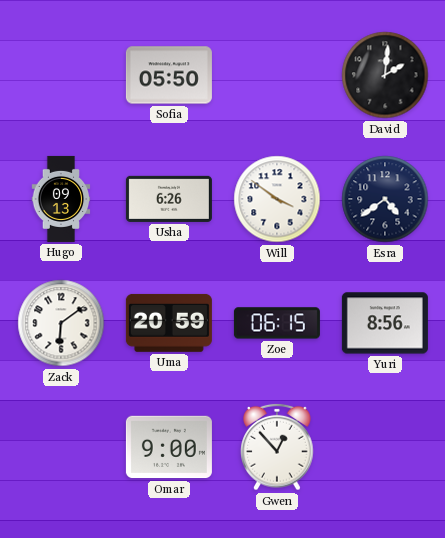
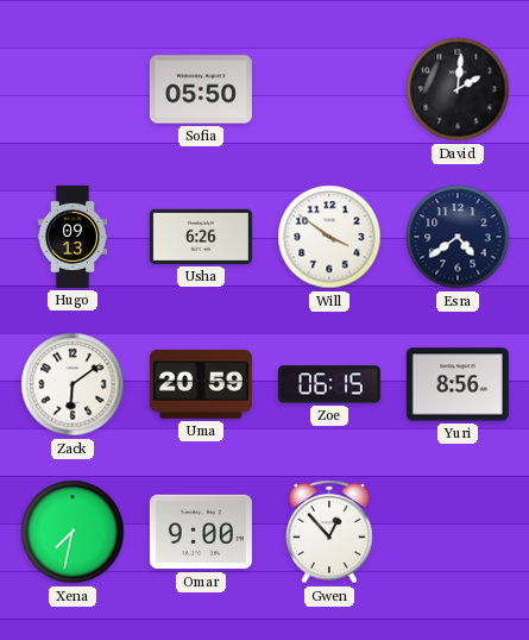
Xena: none -> 7:32 (73, 532)
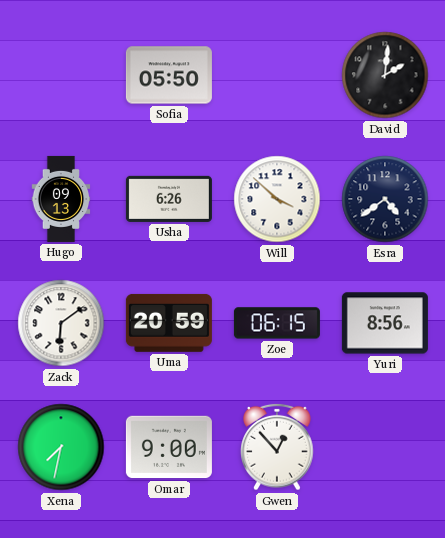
Will: 3:51 -> 3:52 (277, 199)
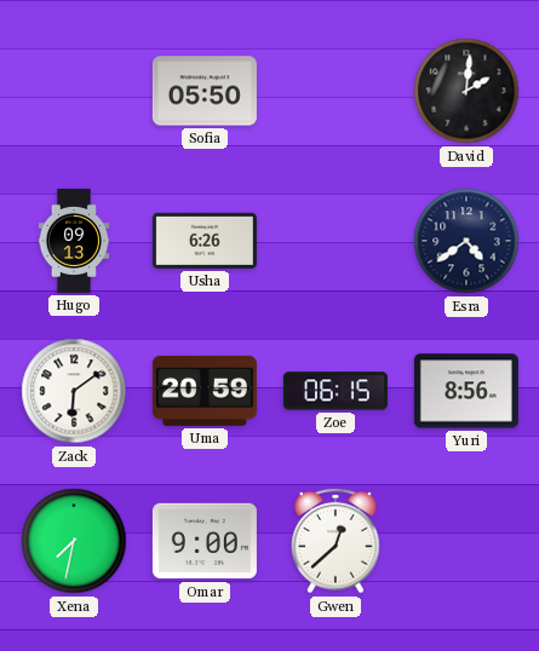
Will: 3:52 -> none (277, 199)
Gwen: 12:53 -> 12:38 (336, 541)
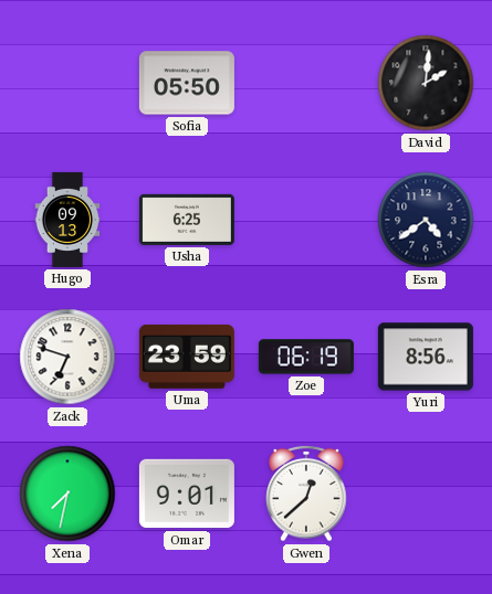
Usha: 6:26 -> 6:25 (187, 220)
Zack: 6:09 -> 6:48 (67, 357)
Uma: 20:59 -> 23:59 (187, 357)
Zoe: 06:15 -> 06:19 (306, 357)
Omar: 9:00 -> 9:01 (187, 494)
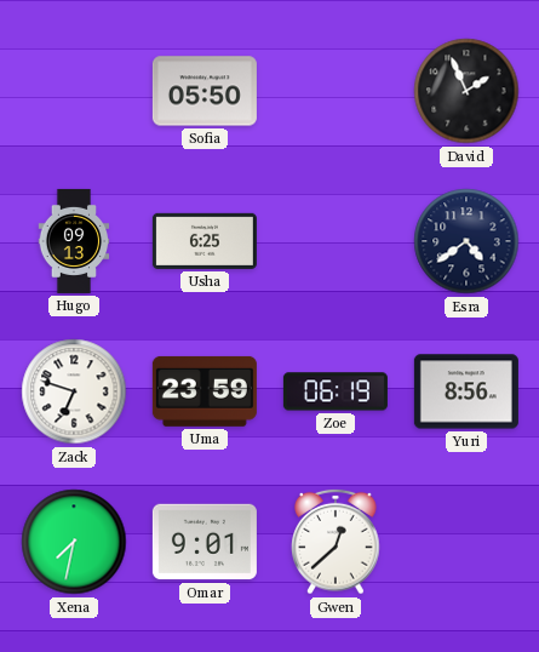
David: 2:01 -> 1:56 (466, 91)
